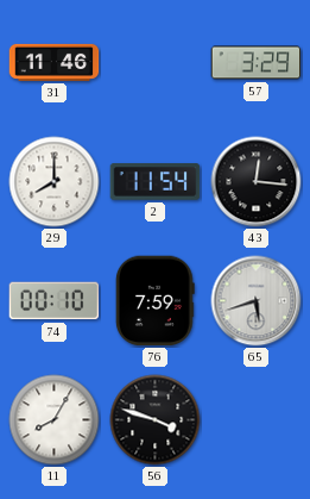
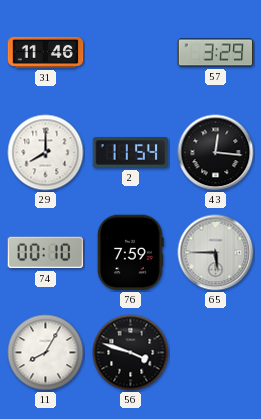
65: 5:42 -> 5:45 (216, 253)
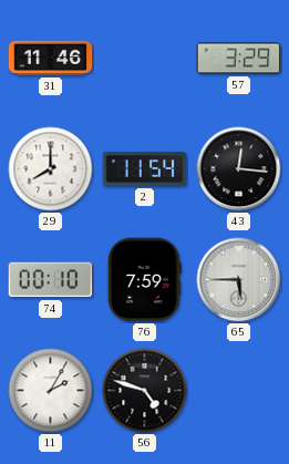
11: 8:05 -> 2:05 (51, 391)
56: 3:48 -> 4:48 (145, 391)
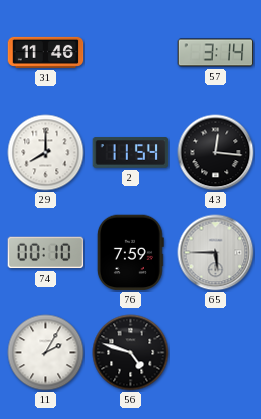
57: 3:29 -> 3:14 (216, 53)
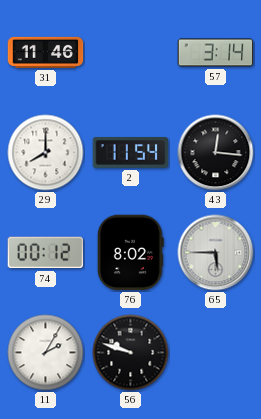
74: 00:10 -> 00:12 (46, 253)
76: 7:59 -> 8:02 (130, 253)
56: 4:48 -> 9:48 (131, 353)
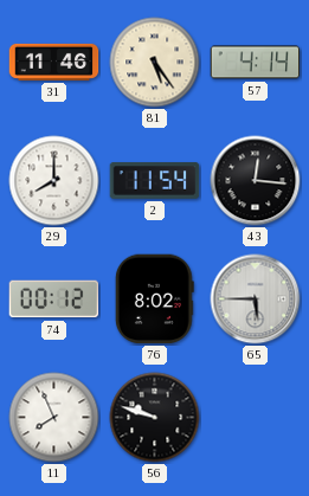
81: none -> 5:24 (155, 63)
57: 3:14 -> 4:14 (256, 63)
11: 2:05 -> 7:56 (54, 418)
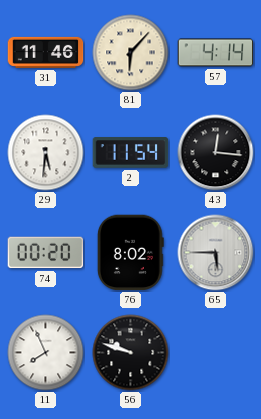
81: 5:24 -> 6:07 (131, 53)
29: 8:00 -> 5:31 (46, 153)
74: 00:12 -> 00:20 (46, 253)
